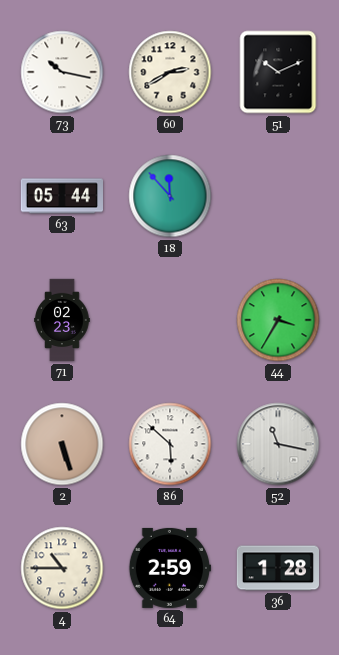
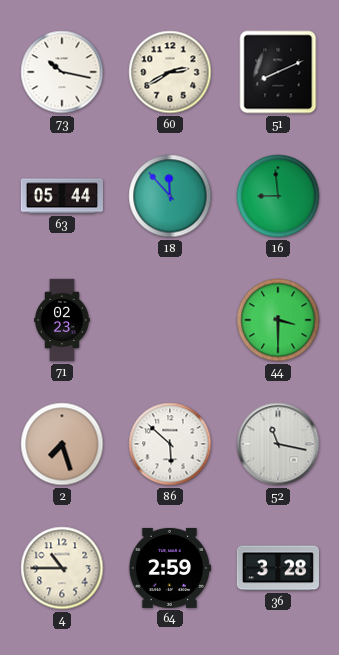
51: 10:11 -> 8:11 (278, 72)
16: none -> 8:59 (278, 196)
44: 3:35 -> 3:30 (278, 320)
2: 5:27 -> 7:27 (62, 444)
36: 1:28 -> 3:28 (277, 568)
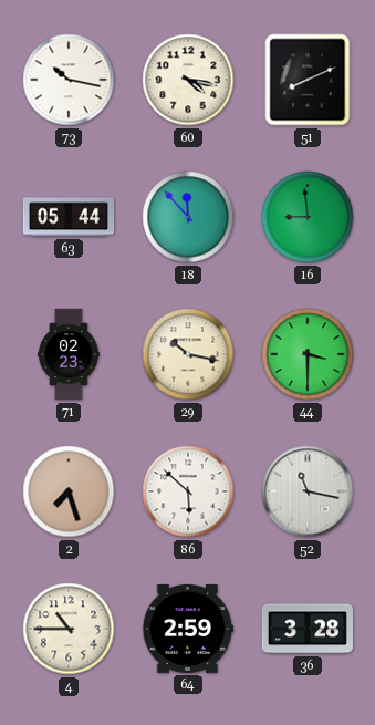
60: 2:40 -> 4:17 (188, 80)
29: none -> 10:17 (188, 354)
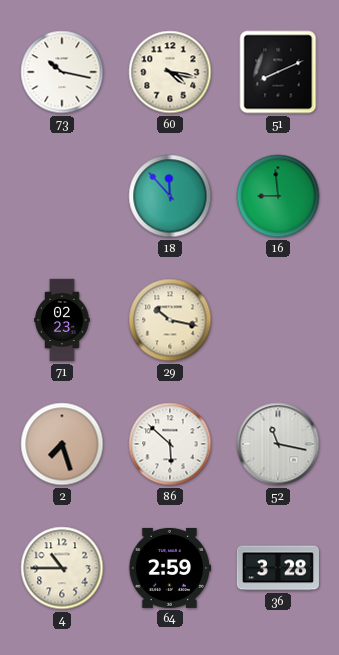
63: 05:44 -> none (67, 217)
44: 3:30 -> none (308, 354)
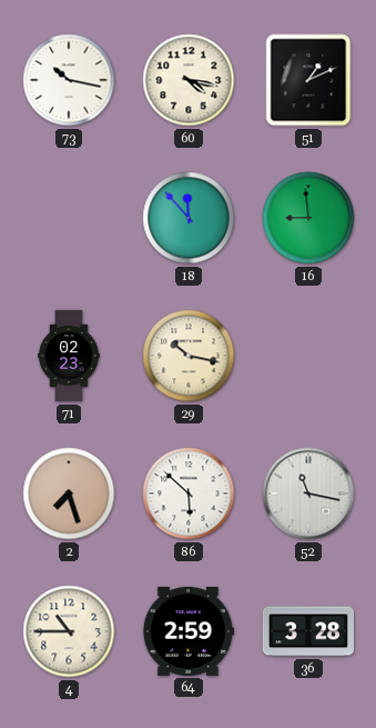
51: 8:11 -> 1:11 (308, 80)
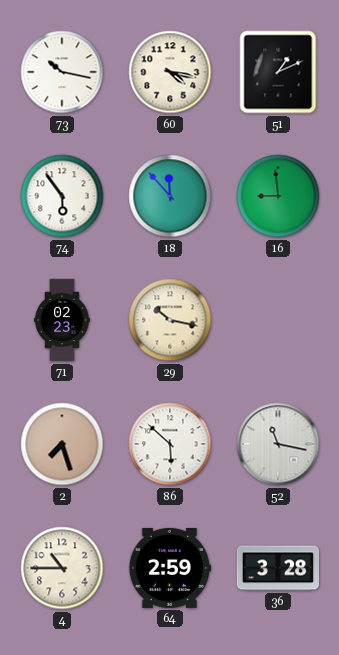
74: none -> 5:54 (62, 196)
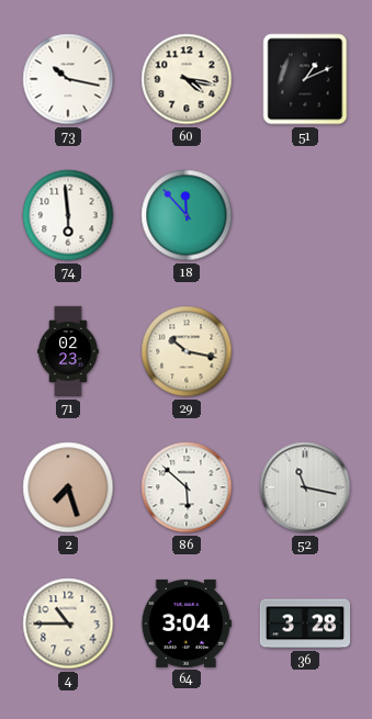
74: 5:54 -> 5:59 (68, 215)
16: 8:59 -> none (278, 196)
64: 2:59 -> 3:04 (187, 623)
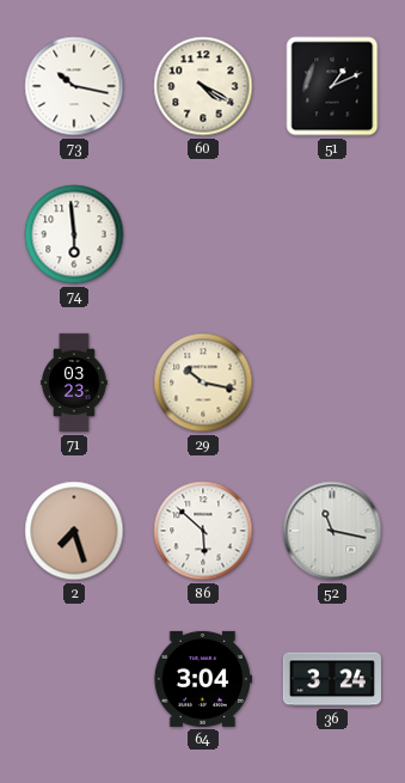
60: 4:17 -> 4:20 (203, 86)
18: 11:53 -> none (187, 215)
71: 02:23 -> 03:23 (74, 383)
4: 10:45 -> none (68, 623)
36: 3:28 -> 3:24 (331, 679)
